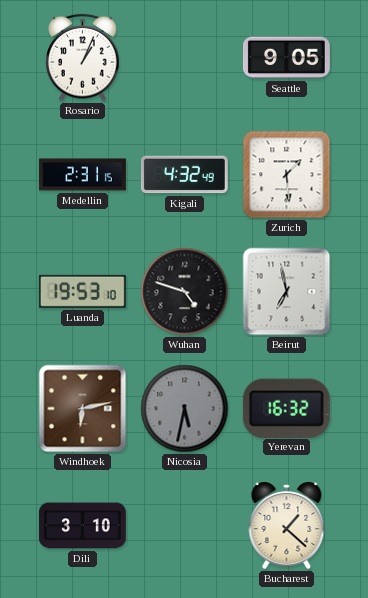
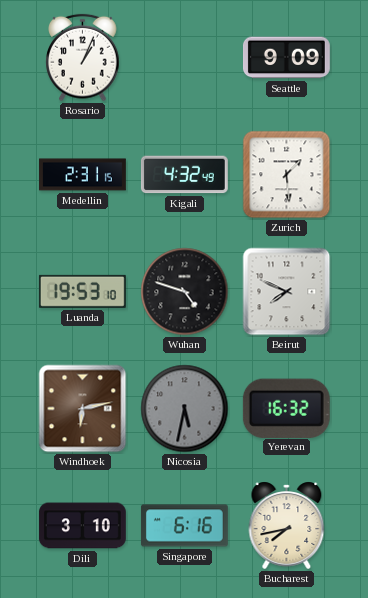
Seattle: 9:05 -> 9:09 (286, 58)
Beirut: 6:58 -> 7:49 (287, 292)
Singapore: none -> 6:16 (184, 526)
Bucharest: 1:22 -> 7:43 (287, 525)
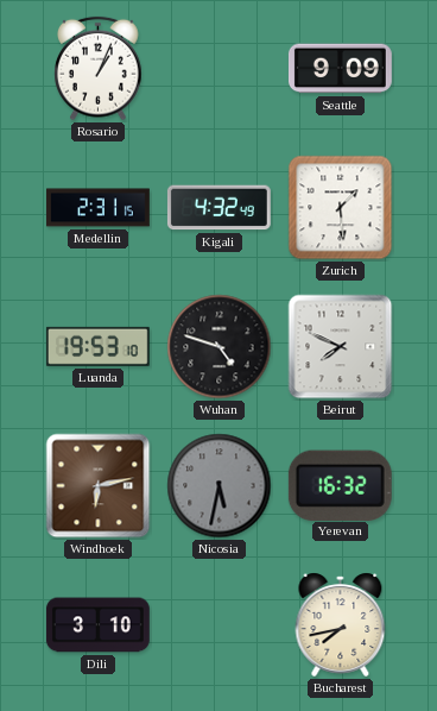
Singapore: 6:16 -> none (184, 526)
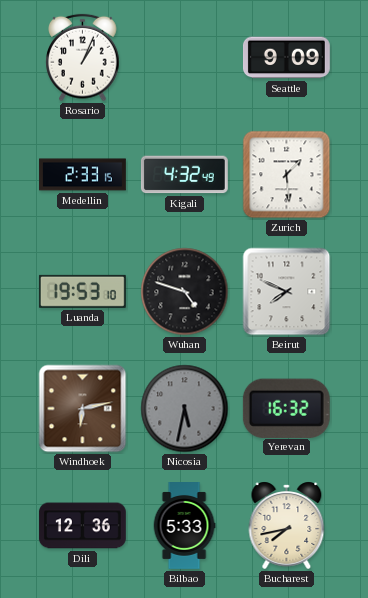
Medellin: 2:31 -> 2:33 (83, 175)
Dili: 3:10 -> 12:36 (82, 526)
Bilbao: none -> 5:33 (184, 526)
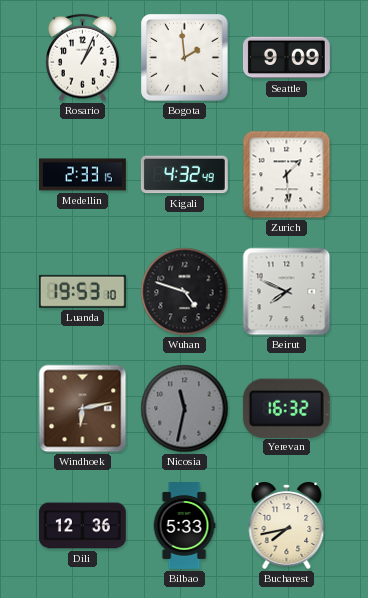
Bogota: none -> 1:59 (185, 58)
Nicosia: 5:32 -> 11:32 (185, 409)
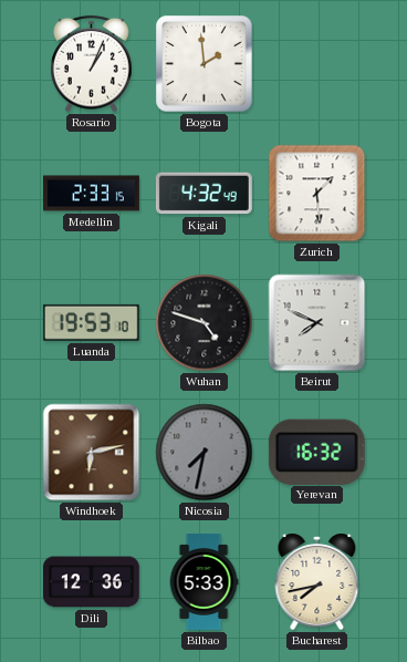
Seattle: 9:09 -> none (286, 58)
Nicosia: 11:32 -> 7:32 (205, 453)
